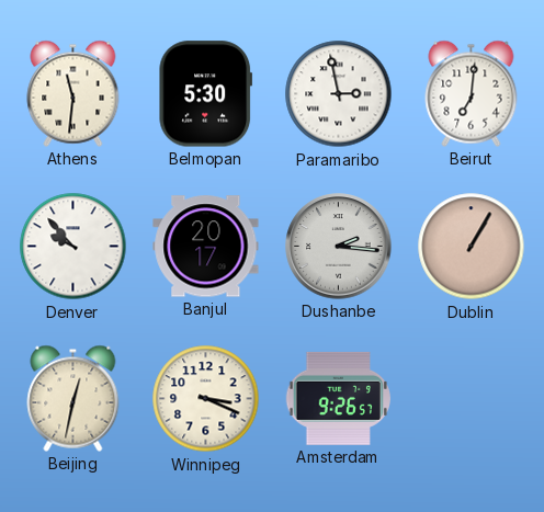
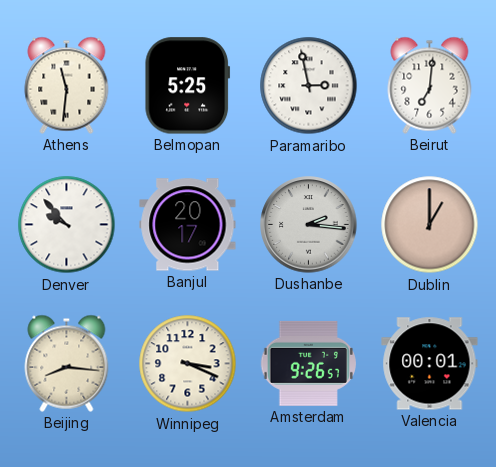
Belmopan: 5:30 -> 5:25 (188, 86)
Dublin: 1:05 -> 1:00 (430, 225)
Beijing: 12:32 -> 8:16 (67, 363)
Valencia: none -> 00:01 (430, 364)
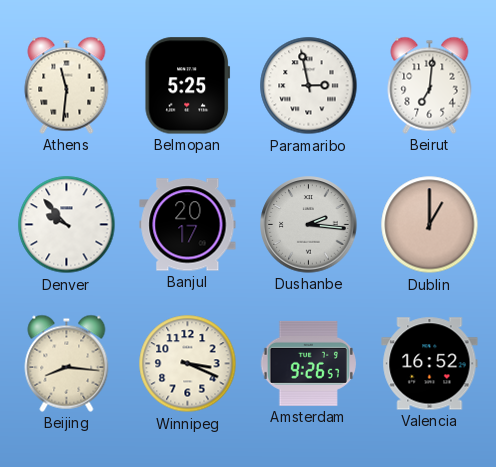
Valencia: 00:01 -> 16:52 (430, 364)
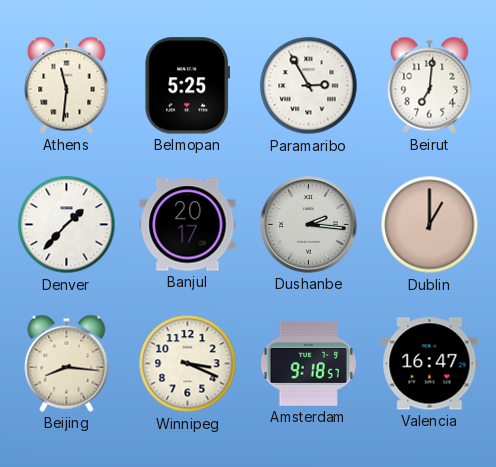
Paramaribo: 2:58 -> 2:55 (309, 86)
Denver: 9:53 -> 1:37 (67, 225)
Amsterdam: 9:26 -> 9:18 (308, 363)
Valencia: 16:52 -> 16:47 (430, 364)
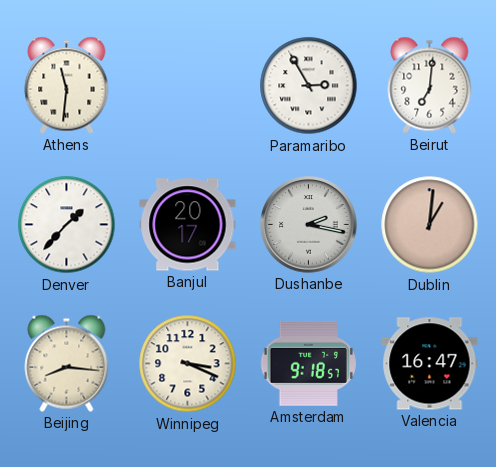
Belmopan: 5:25 -> none (188, 86)
Dushanbe: 2:16 -> 2:17 (309, 225)
Dublin: 1:00 -> 1:01 (430, 225)
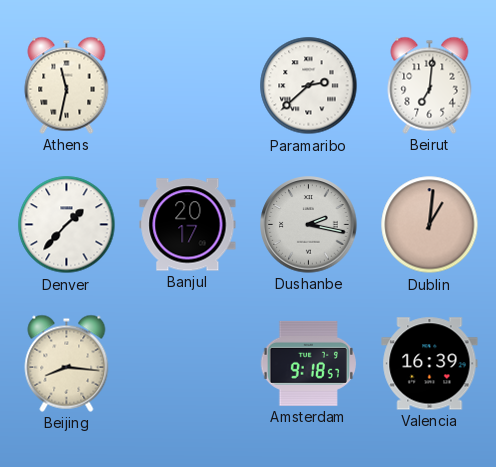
Athens: 11:31 -> 11:32 (67, 85)
Paramaribo: 2:55 -> 2:38 (309, 86)
Winnipeg: 3:19 -> none (188, 364)
Valencia: 16:47 -> 16:39 (430, 364)
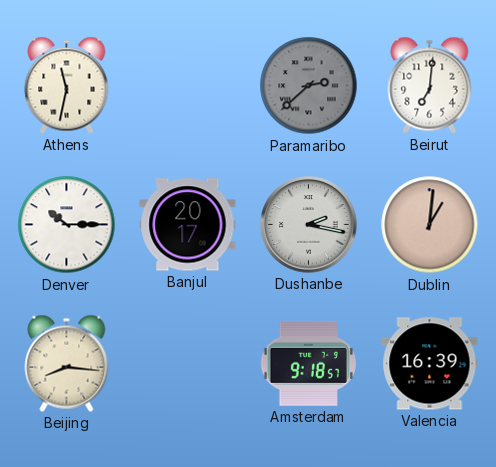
Paramaribo dial: white -> grey (309, 86)
Denver: 1:37 -> 10:15 (67, 225)
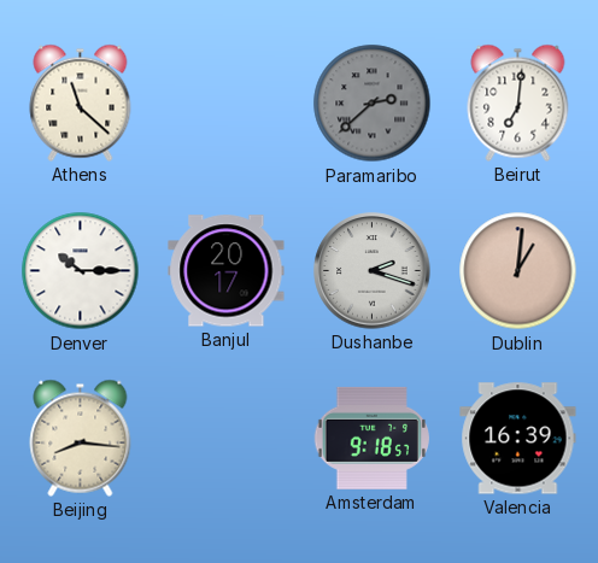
Athens: 11:32 -> 11:22 (81, 102)
Dushanbe: 2:17 -> 2:18 (373, 271)
